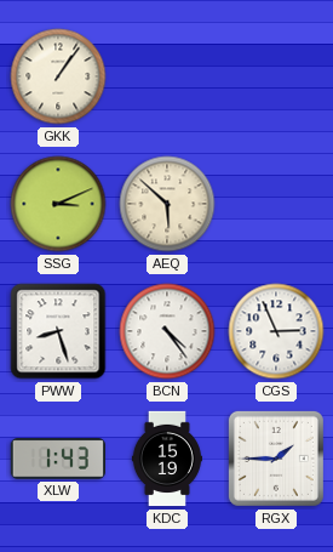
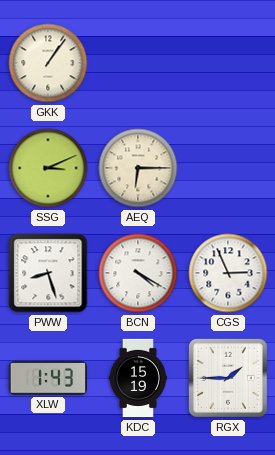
AEQ: 5:52 -> 6:15 (138, 168)
BCN: 4:24 -> 4:20 (138, 273)
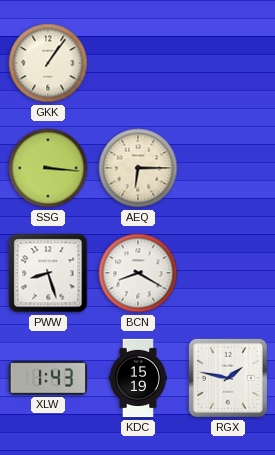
SSG: 3:11 -> 3:16 (48, 168)
BCN: 4:20 -> 8:20 (138, 273)
CGS: 2:56 -> none (228, 273)
RGX: 1:45 -> 1:47 (228, 378)
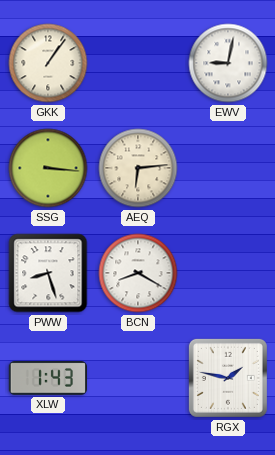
EWV: none -> 9:02 (228, 63)
AEQ: 6:15 -> 6:14 (138, 168)
KDC: 15:19 -> none (138, 378)
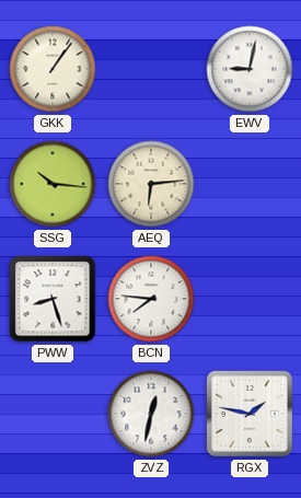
SSG: 3:16 -> 10:16 (53, 184)
BCN: 8:20 -> 7:46 (151, 299)
XLW: 1:43 -> none (47, 378)
ZVZ: none -> 12:32 (151, 414)
